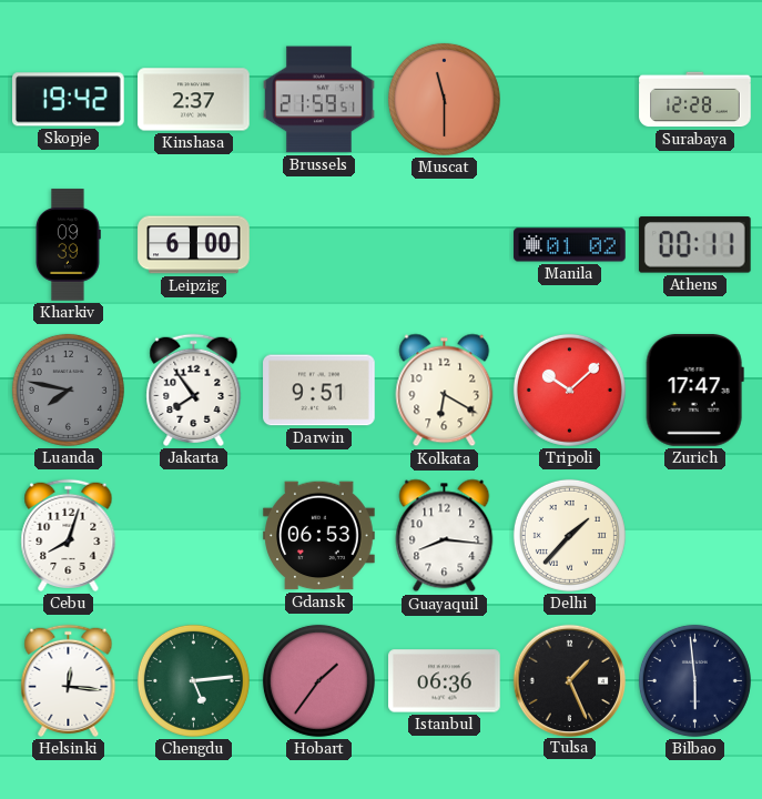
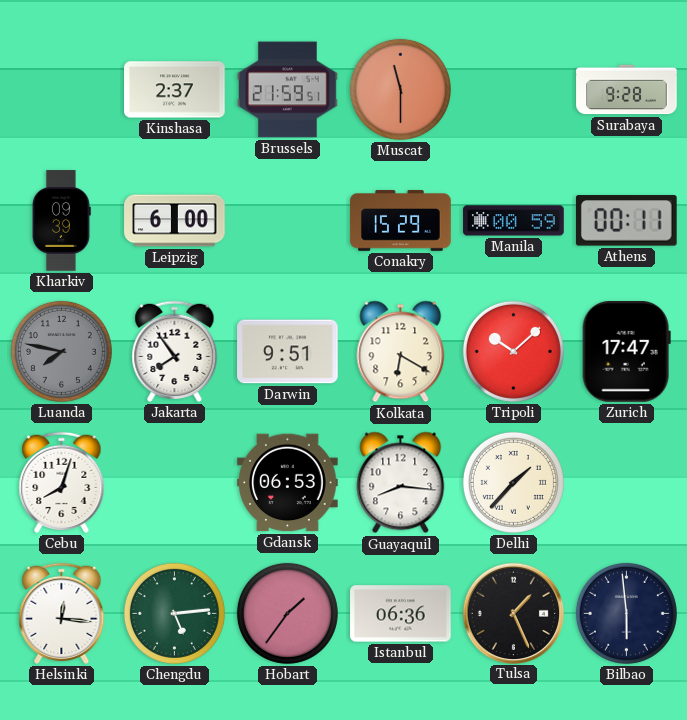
Skopje: 19:42 -> none (69, 100)
Surabaya: 12:28 -> 9:28 (627, 90)
Conakry: none -> 15:29 (401, 221)
Manila: 01:02 -> 00:59 (514, 221)
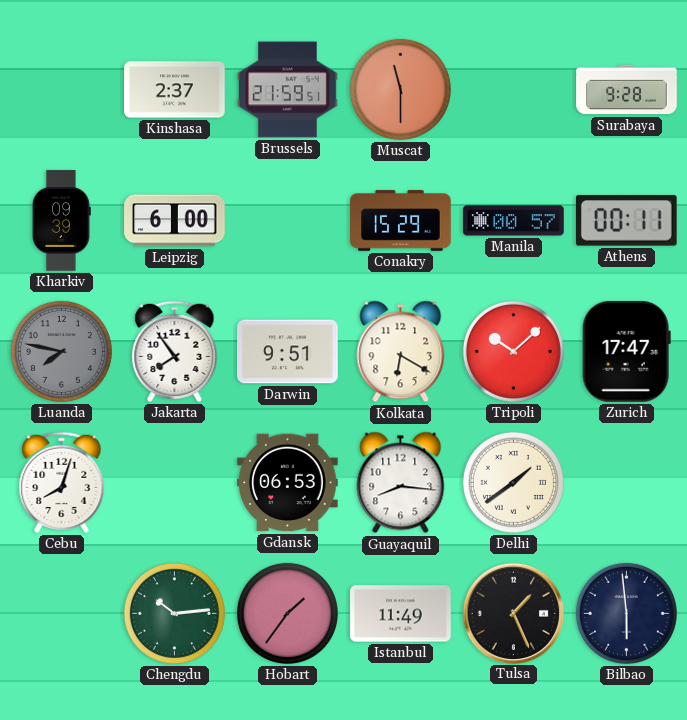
Manila: 00:59 -> 00:57 (514, 221)
Delhi: 1:37 -> 1:39 (513, 482)
Helsinki: 12:16 -> none (62, 613)
Chengdu: 5:14 -> 10:14 (174, 613)
Istanbul: 06:36 -> 11:49 (401, 614)
